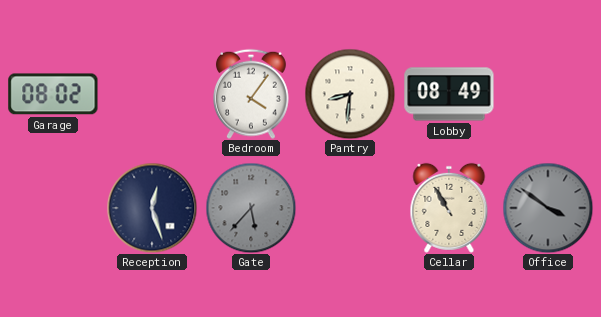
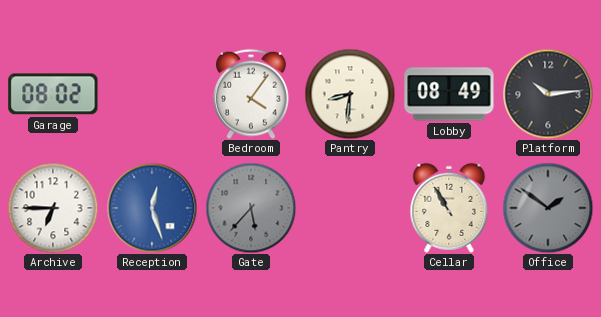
Platform: none -> 10:14 (548, 94)
Archive: none -> 6:45 (53, 208)
Reception dial: navy -> blue (152, 208)
Office: 3:51 -> 1:51 (548, 208)
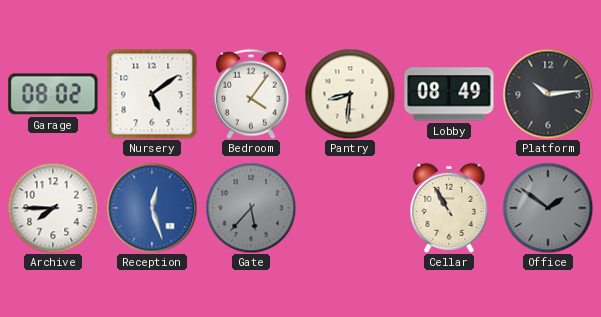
Nursery: none -> 5:09 (152, 94)
Archive: 6:45 -> 7:45 (53, 208)
